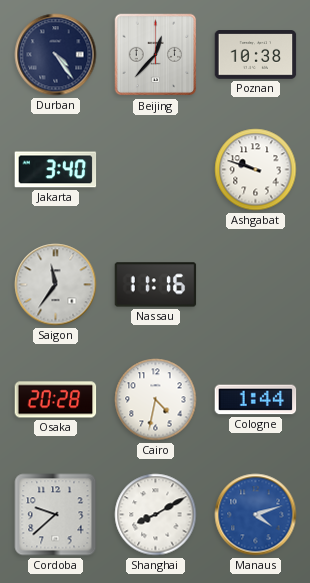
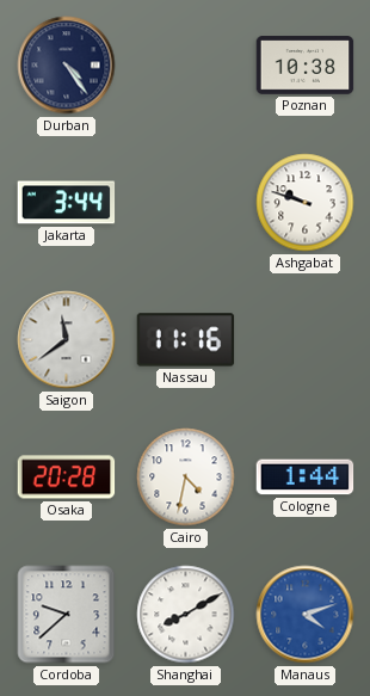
Beijing: 12:37 -> none (156, 55)
Jakarta: 3:40 -> 3:44 (67, 203)
Saigon: 11:36 -> 11:39 (67, 340)
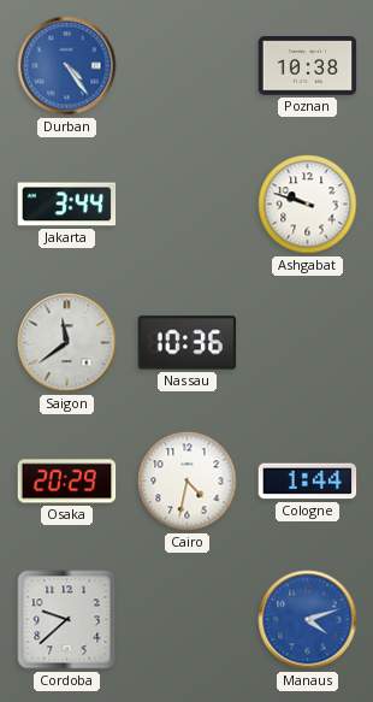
Durban dial: navy -> blue (67, 66)
Nassau: 11:16 -> 10:36 (188, 343)
Osaka: 20:28 -> 20:29 (67, 482)
Shanghai: 8:10 -> none (186, 615)
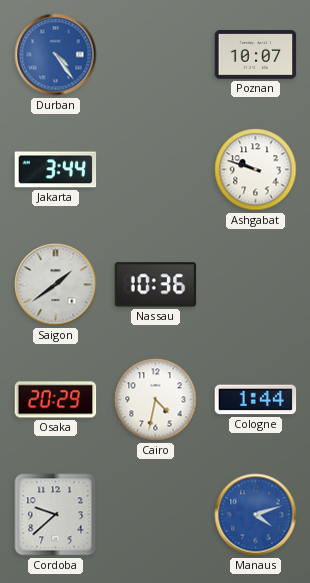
Poznan: 10:38 -> 10:07 (256, 55)
Saigon: 11:39 -> 1:39 (56, 285)
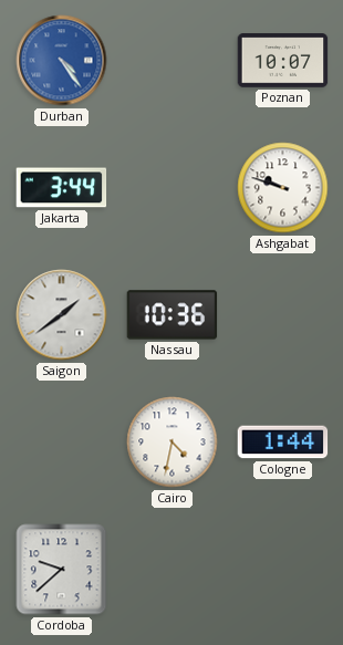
Osaka: 20:29 -> none (56, 400)
Manaus: 4:12 -> none (256, 515)
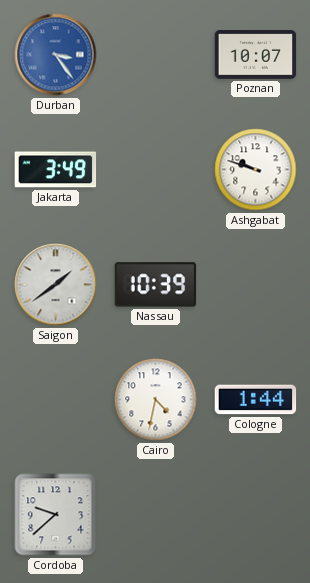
Durban: 4:24 -> 3:24 (56, 55)
Jakarta: 3:44 -> 3:49 (56, 170)
Nassau: 10:36 -> 10:39 (156, 285)
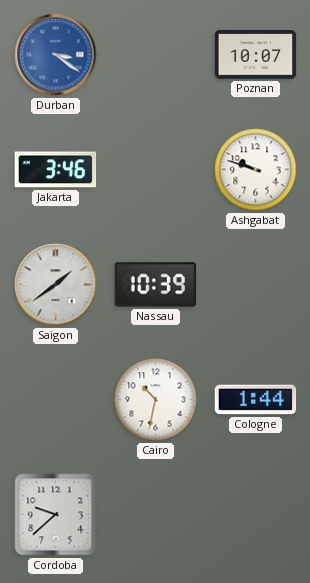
Durban: 3:24 -> 3:21 (56, 55)
Jakarta: 3:49 -> 3:46 (56, 170)
Cairo: 4:32 -> 10:32 (156, 400)
